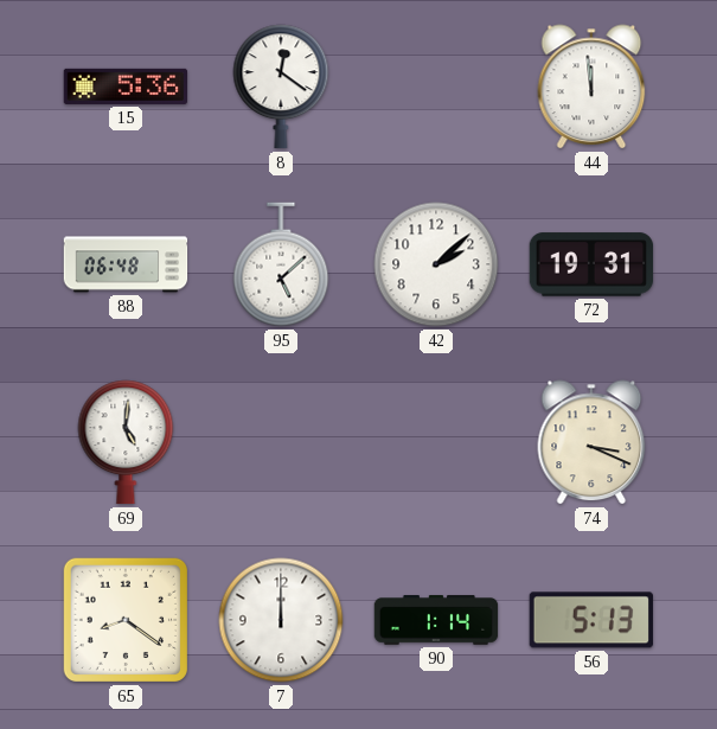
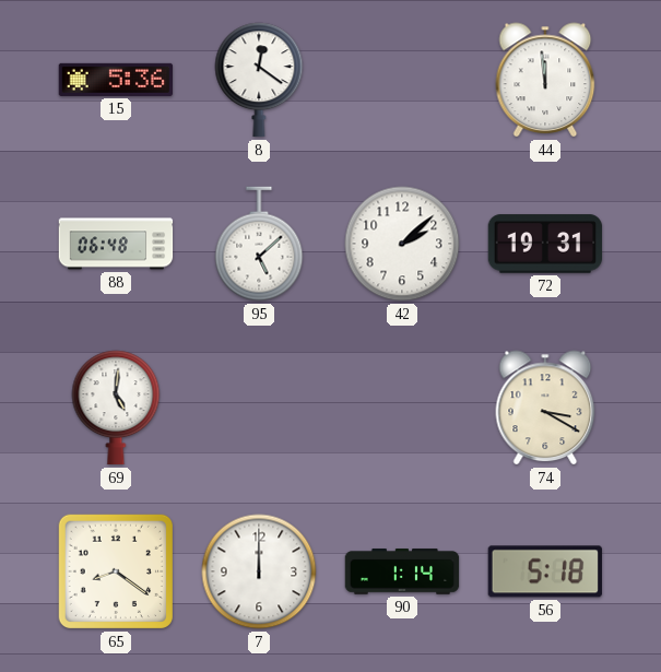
74: 3:19 -> 3:20 (545, 408)
56: 5:13 -> 5:18 (545, 571)
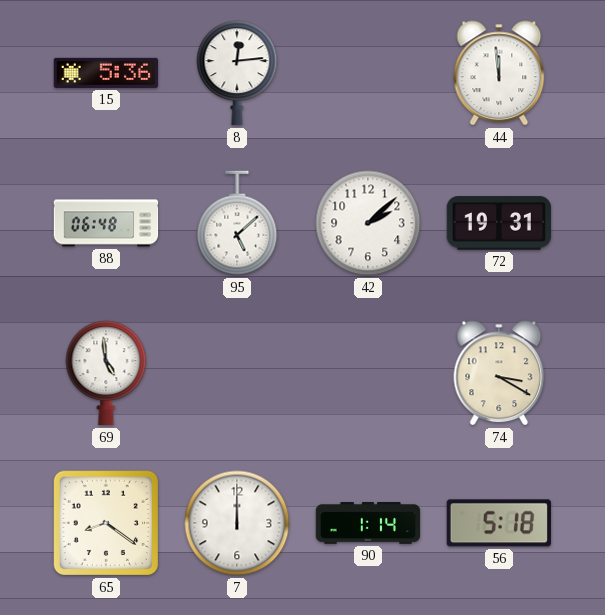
8: 12:21 -> 12:14 (237, 73)
69: 5:01 -> 4:59 (106, 373)
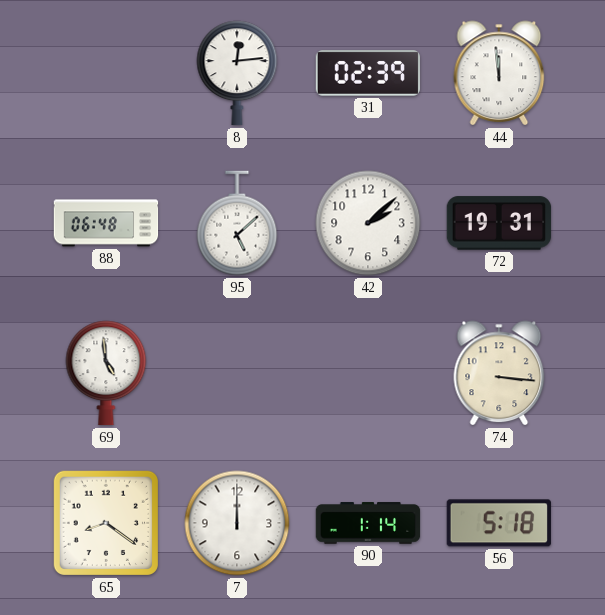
15: 5:36 -> none (106, 73)
31: none -> 02:39 (368, 73)
74: 3:20 -> 3:16 (499, 373)
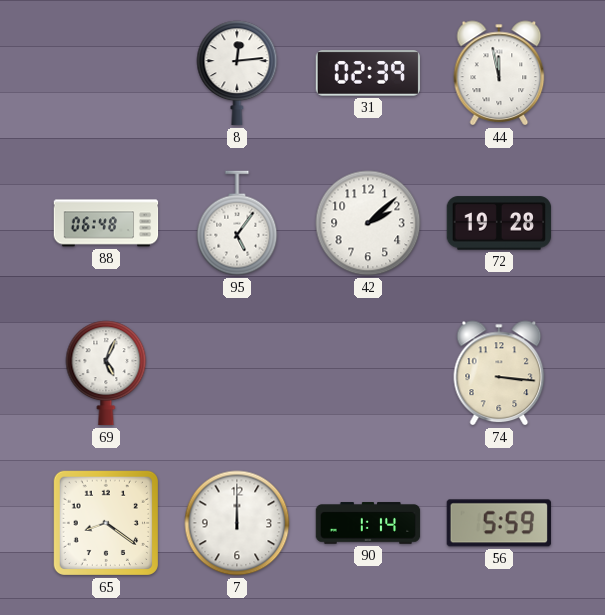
44: 11:59 -> 11:58 (499, 73)
95: 5:08 -> 5:06 (237, 223)
72: 19:31 -> 19:28 (499, 223)
69: 4:59 -> 5:04 (106, 373)
56: 5:18 -> 5:59 (499, 523)
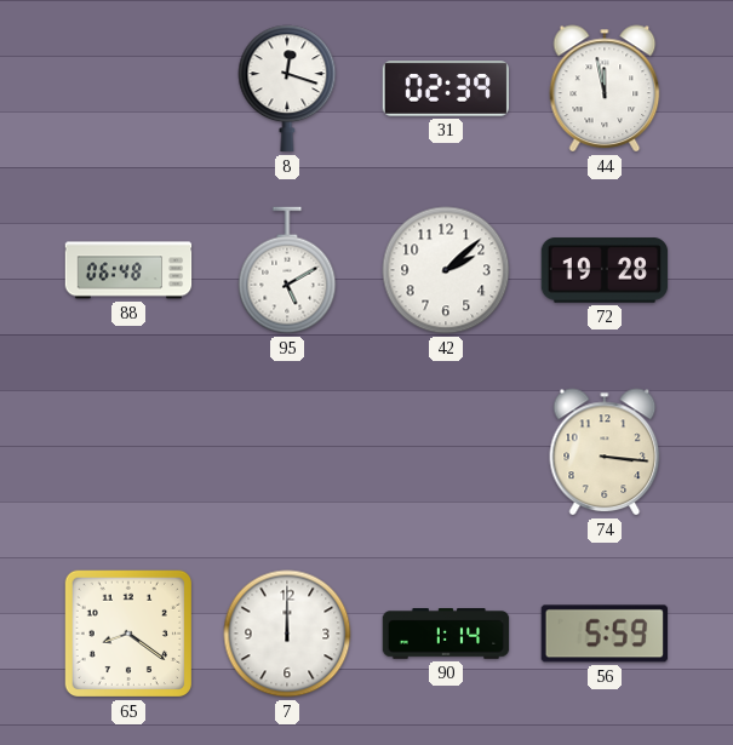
8: 12:14 -> 12:18 (287, 88)
95: 5:06 -> 5:10 (287, 270)
69: 5:04 -> none (106, 373)
